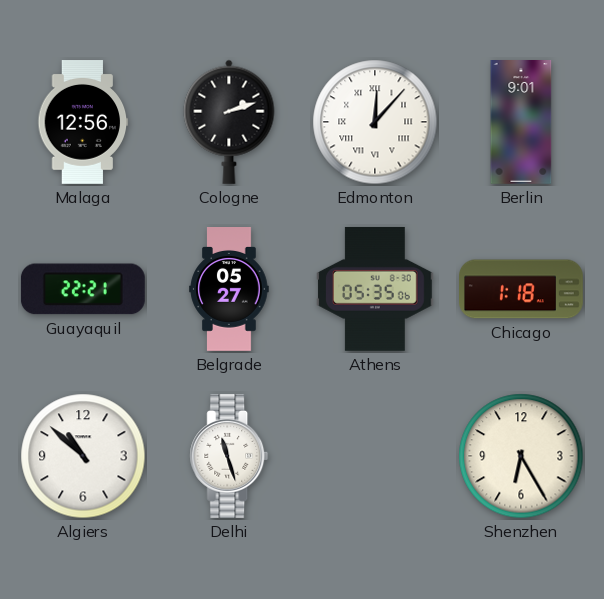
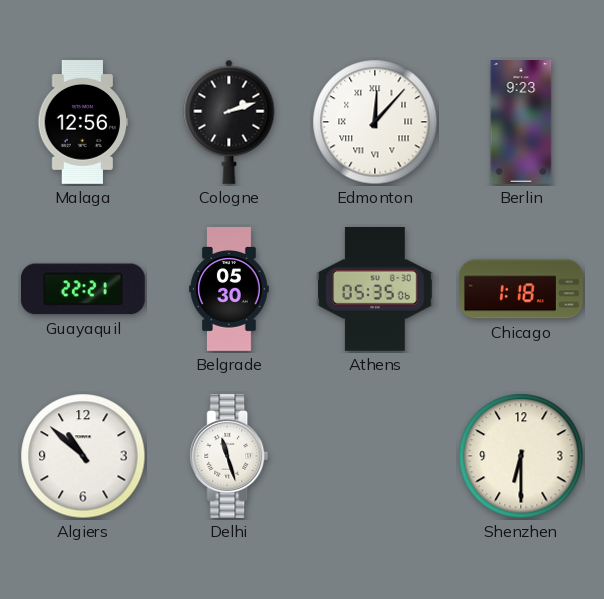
Berlin: 9:01 -> 9:23 (521, 123)
Belgrade: 05:27 -> 05:30 (229, 289)
Shenzhen: 6:25 -> 6:30 (521, 456)
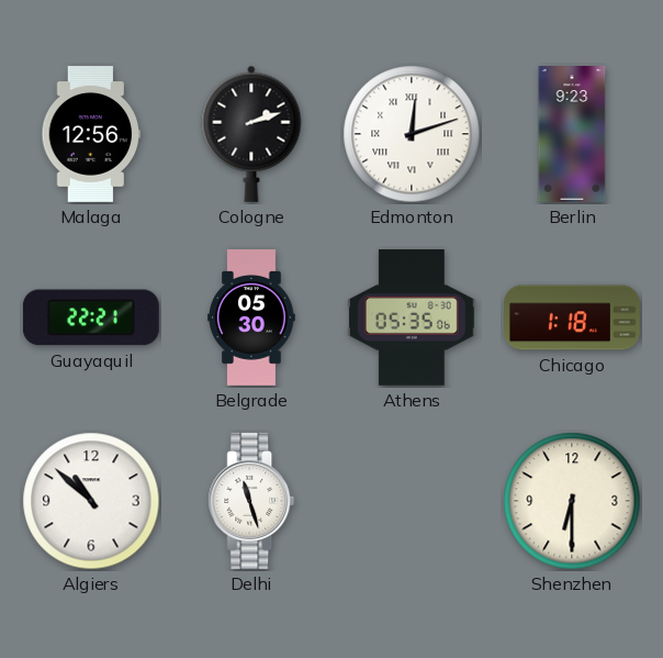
Edmonton: 12:07 -> 12:12 (412, 134)
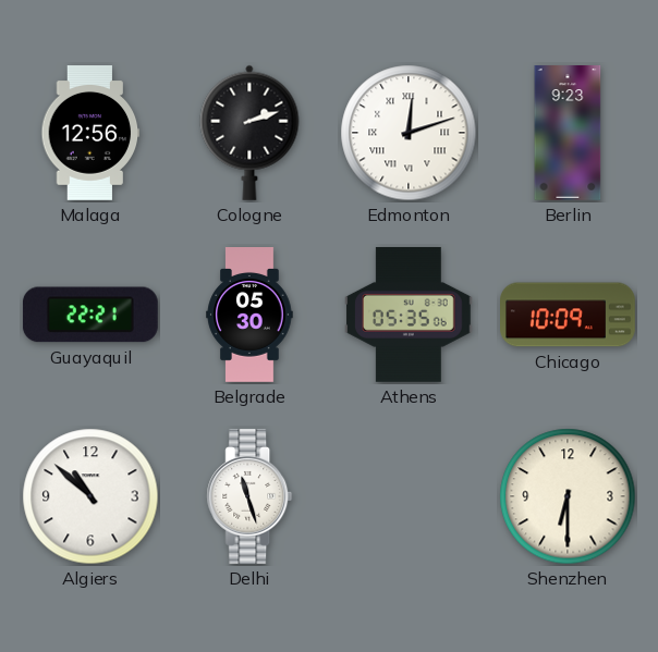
Chicago: 1:18 -> 10:09 (569, 315)
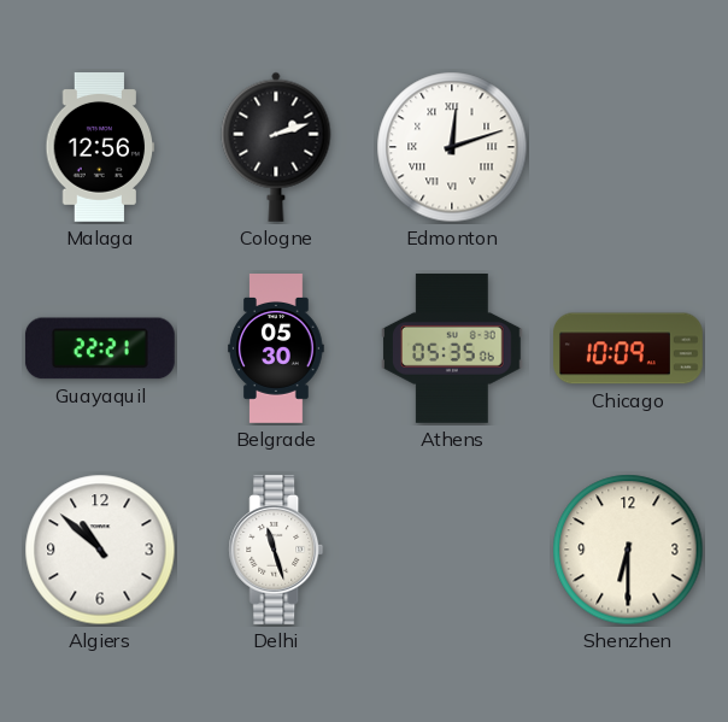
Berlin: 9:23 -> none (568, 134)
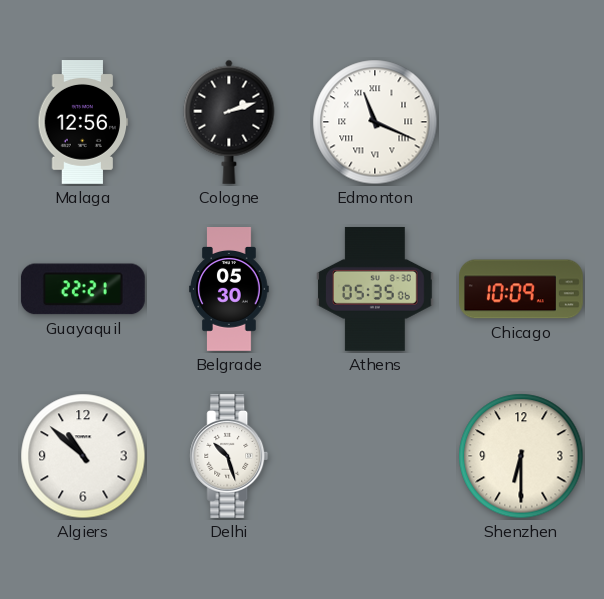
Edmonton: 12:12 -> 11:19 (375, 122)
Delhi: 11:27 -> 10:27 (229, 456)
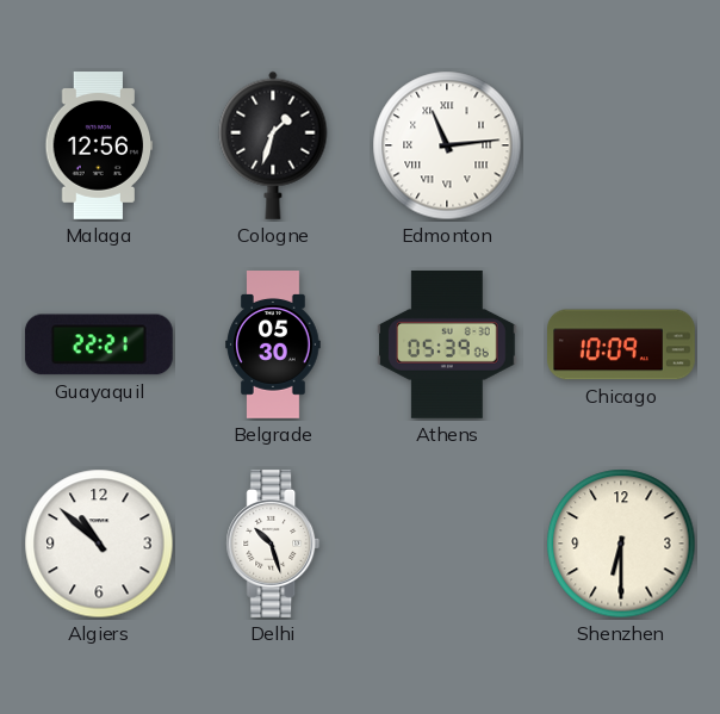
Cologne: 2:12 -> 1:33 (273, 145)
Edmonton: 11:19 -> 11:14 (447, 145)
Athens: 05:35 -> 05:39 (447, 344)
